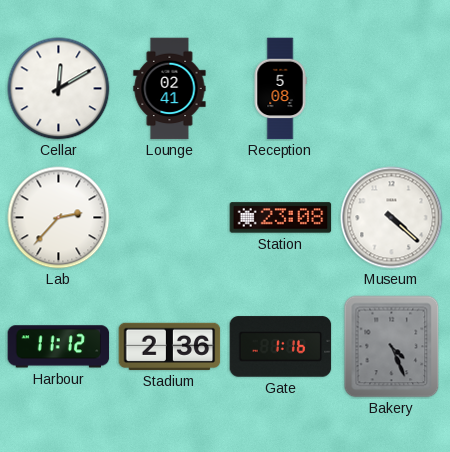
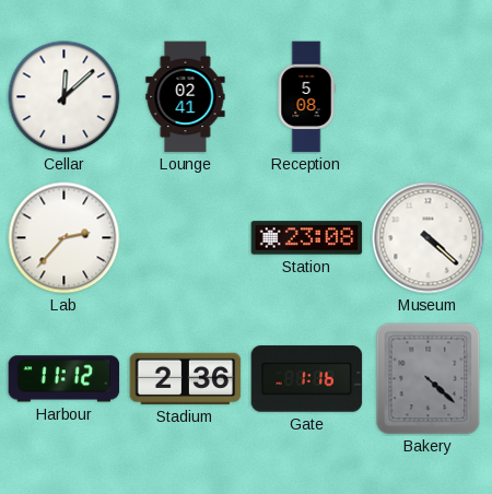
Cellar: 12:10 -> 12:08 (65, 97)
Bakery: 4:26 -> 4:22 (429, 379)
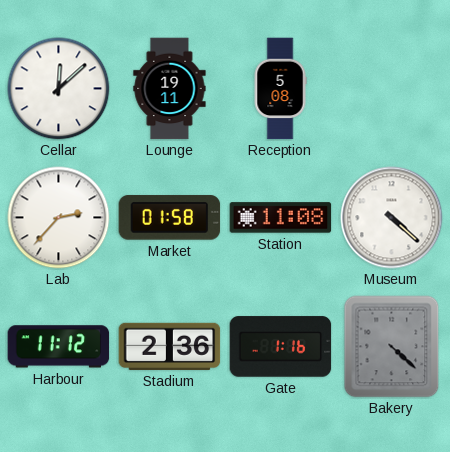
Lounge: 02:41 -> 19:11 (170, 89)
Market: none -> 01:58 (170, 218)
Station: 23:08 -> 11:08 (281, 218)
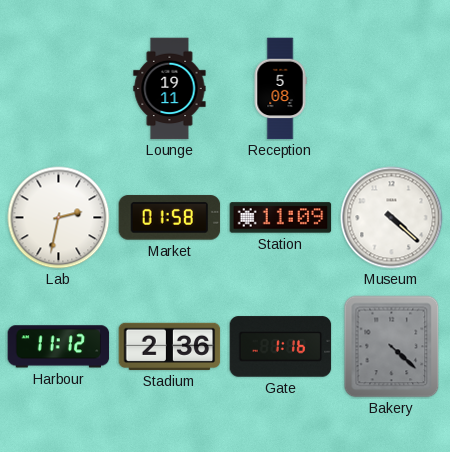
Cellar: 12:08 -> none (59, 89)
Lab: 2:37 -> 2:32 (59, 218)
Station: 11:08 -> 11:09 (281, 218)
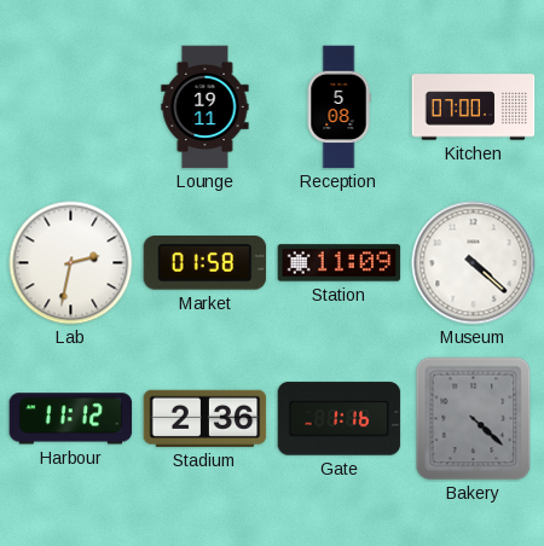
Kitchen: none -> 07:00 (474, 108)
